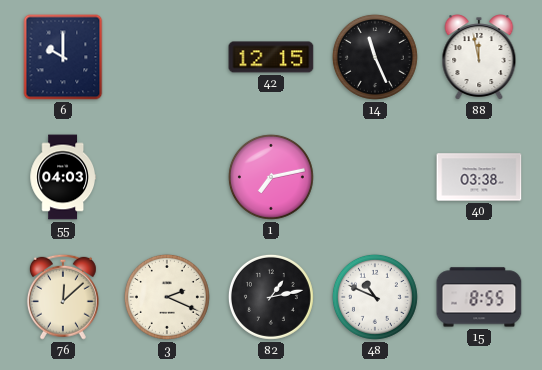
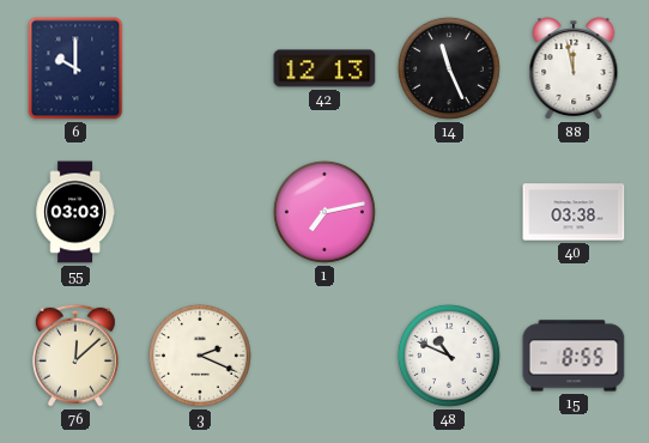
42: 12:15 -> 12:13 (324, 68)
55: 04:03 -> 03:03 (74, 212)
82: 1:13 -> none (271, 297)
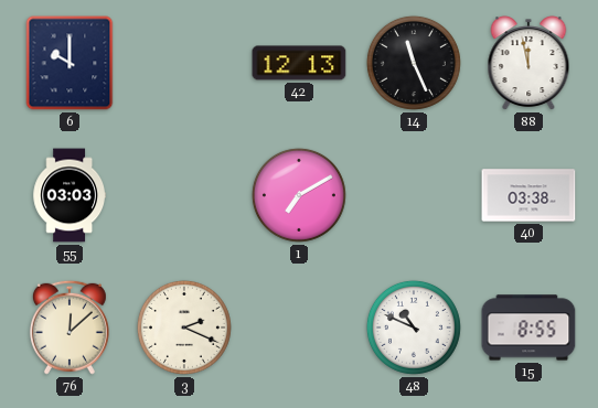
1: 7:13 -> 7:10 (299, 195)
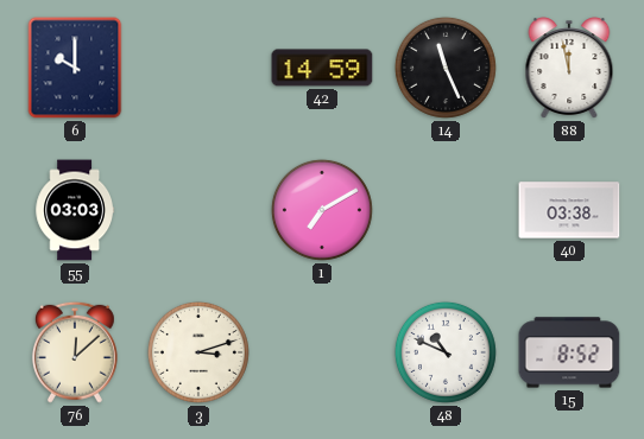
42: 12:13 -> 14:59 (322, 68)
3: 2:19 -> 3:12 (198, 352)
15: 8:55 -> 8:52 (569, 352)
